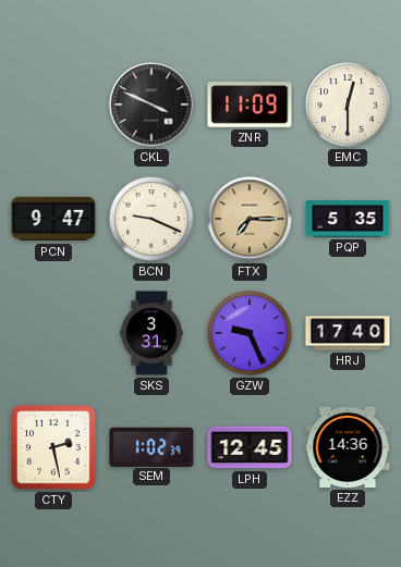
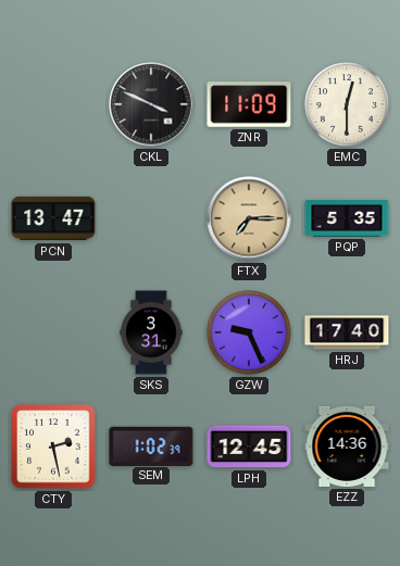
PCN: 9:47 -> 13:47 (53, 218)
BCN: 9:19 -> none (151, 219)
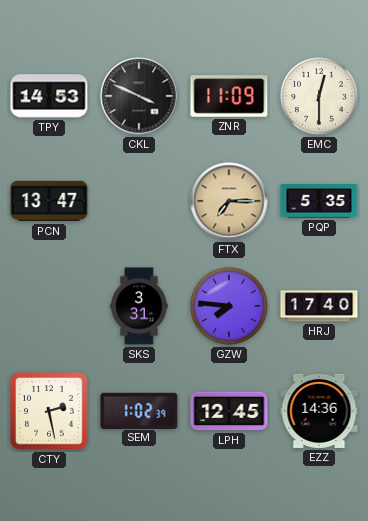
TPY: none -> 14:53 (49, 96)
GZW: 9:26 -> 7:46 (229, 306)
